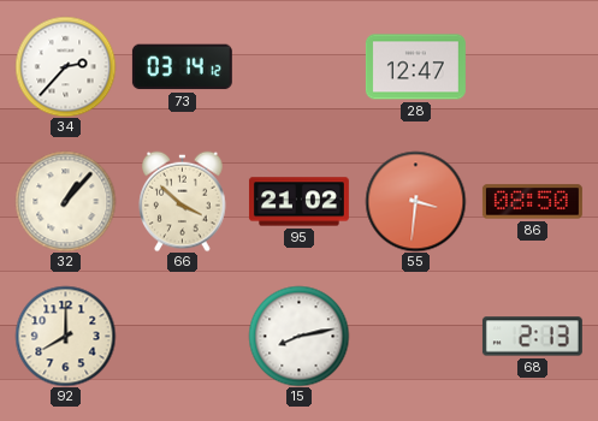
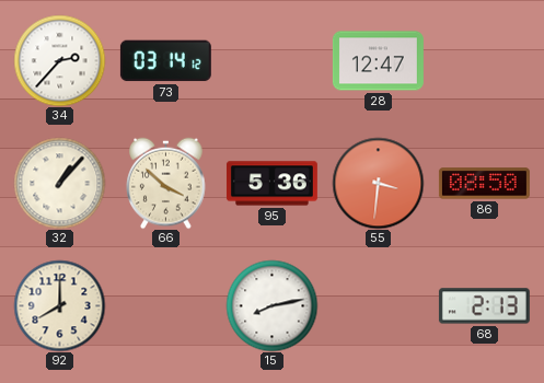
95: 21:02 -> 5:36 (271, 184)
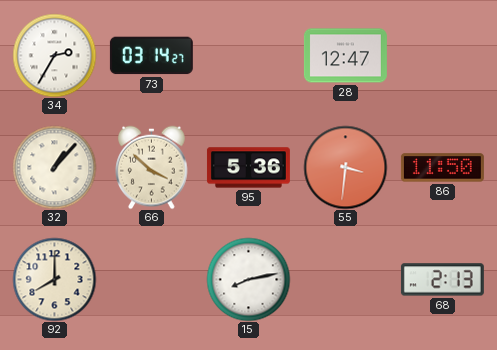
34: 2:37 -> 2:35 (54, 55)
73: 03:14:12 -> 03:14:27 (151, 56)
86: 08:50 -> 11:50 (442, 168)
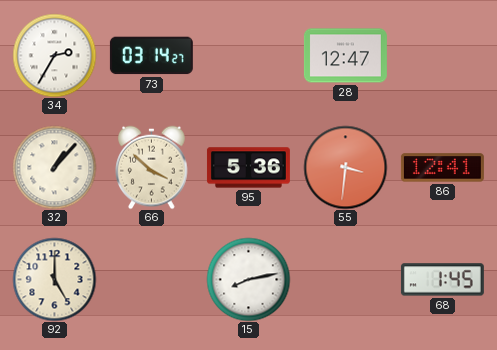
86: 11:50 -> 12:41 (442, 168)
92: 8:00 -> 5:00 (54, 279)
68: 2:13 -> 1:45 (442, 280)
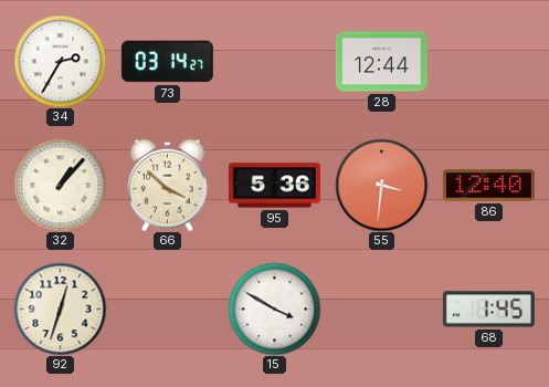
28: 12:47 -> 12:44 (381, 62)
86: 12:41 -> 12:40 (488, 186)
92: 5:00 -> 12:33 (60, 308)
15: 8:13 -> 3:50 (274, 308)
